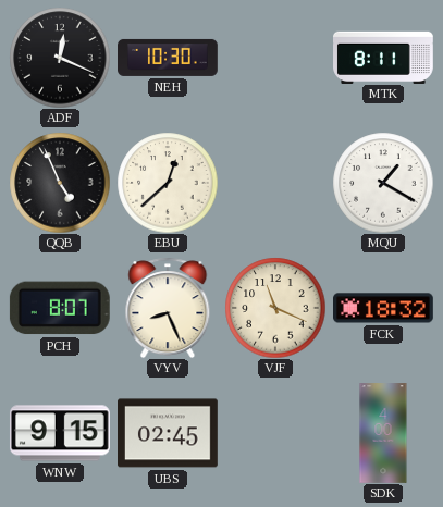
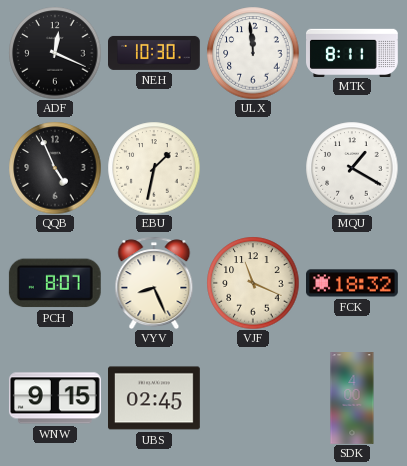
ULX: none -> 11:59 (253, 53)
EBU: 12:38 -> 1:32 (154, 168)
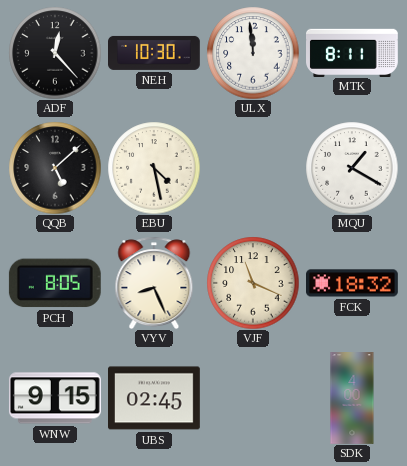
ADF: 12:19 -> 12:23 (55, 53)
QQB: 4:56 -> 5:08 (55, 168)
EBU: 1:32 -> 4:28 (154, 168)
PCH: 8:07 -> 8:05 (55, 283)
